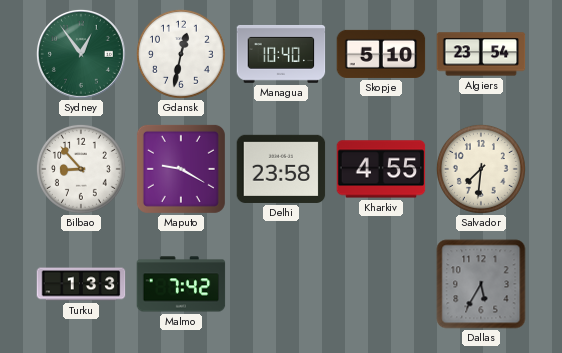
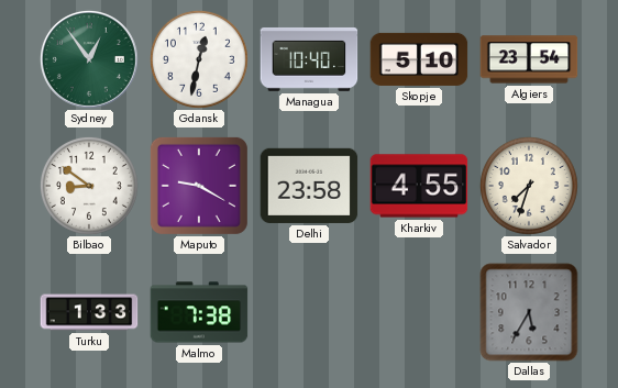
Bilbao: 8:53 -> 8:51 (89, 186)
Salvador: 7:31 -> 7:33 (529, 186)
Malmo: 7:42 -> 7:38 (199, 312)
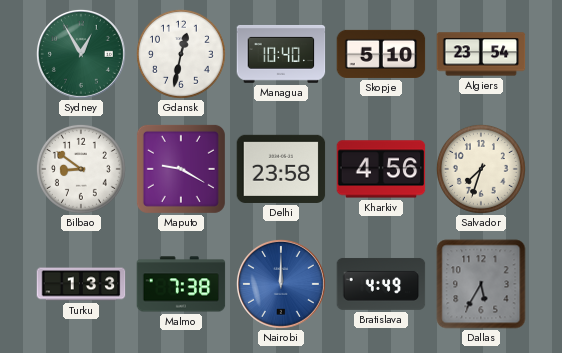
Sydney: 12:54 -> 12:55 (81, 54)
Kharkiv: 4:55 -> 4:56 (381, 169)
Nairobi: none -> 12:00 (281, 284)
Bratislava: none -> 4:49 (381, 284)
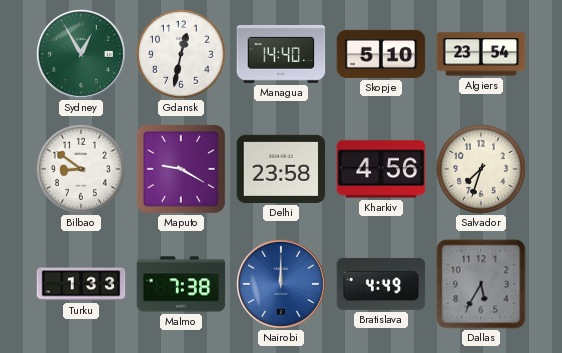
Managua: 10:40 -> 14:40 (281, 54)
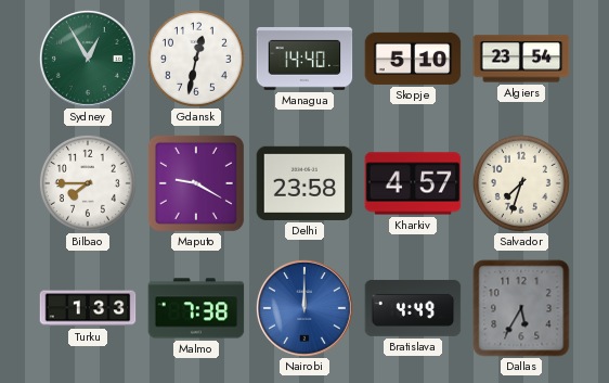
Bilbao: 8:51 -> 7:45 (88, 183)
Kharkiv: 4:56 -> 4:57 (413, 183)
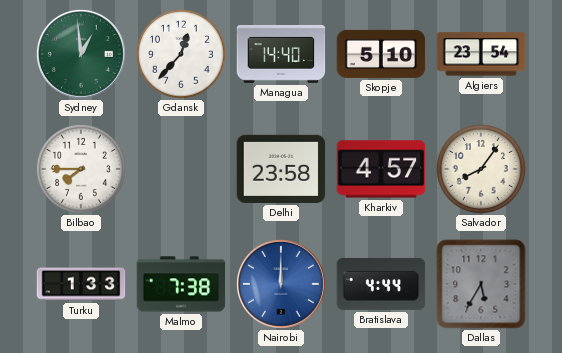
Sydney: 12:55 -> 12:59 (81, 54)
Gdansk: 12:32 -> 12:37 (181, 54)
Maputo: 9:20 -> none (196, 183)
Salvador: 7:33 -> 8:06 (481, 169)
Bratislava: 4:49 -> 4:44 (381, 284)
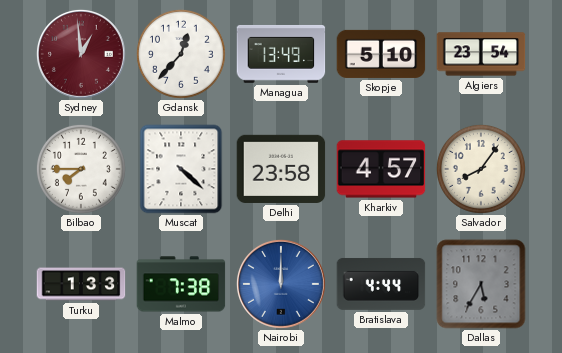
Sydney dial: green -> burgundy (81, 54)
Managua: 14:40 -> 13:49 (281, 54)
Muscat: none -> 4:22 (181, 169)
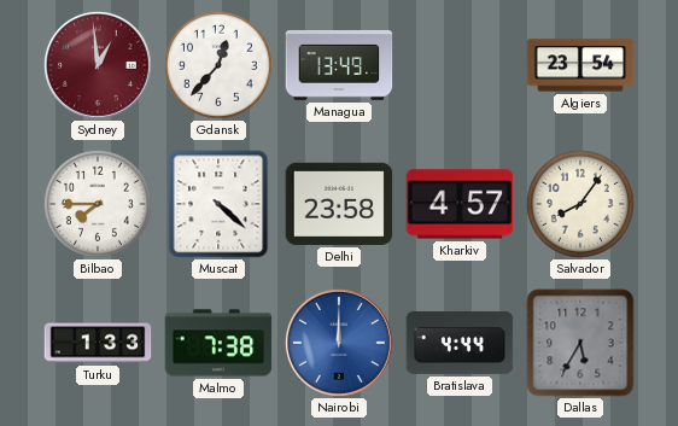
Skopje: 5:10 -> none (381, 54)
